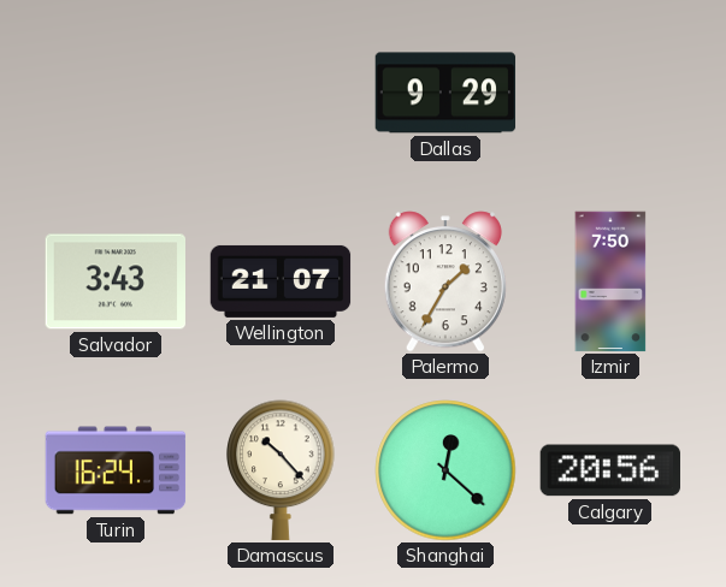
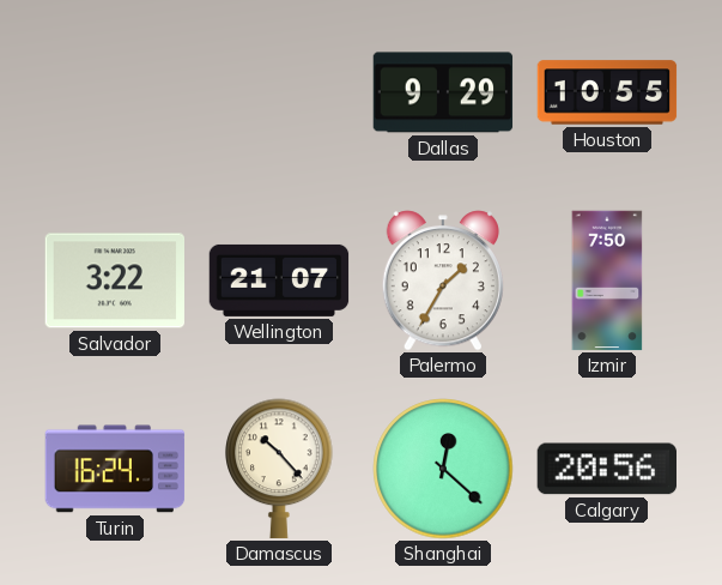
Houston: none -> 10:55 (607, 92)
Salvador: 3:43 -> 3:22 (114, 281)
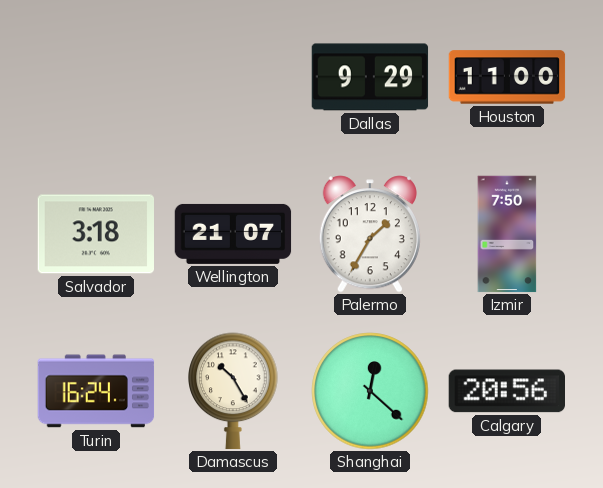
Houston: 10:55 -> 11:00 (507, 77)
Salvador: 3:22 -> 3:18 (95, 234)
Damascus: 10:23 -> 10:25 (233, 391)
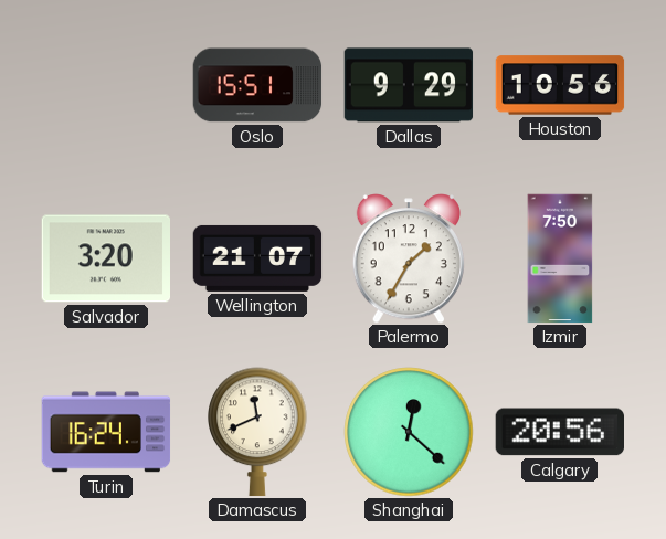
Oslo: none -> 15:51 (257, 85)
Houston: 11:00 -> 10:56 (560, 85)
Salvador: 3:18 -> 3:20 (105, 258)
Damascus: 10:25 -> 11:41 (257, 432)
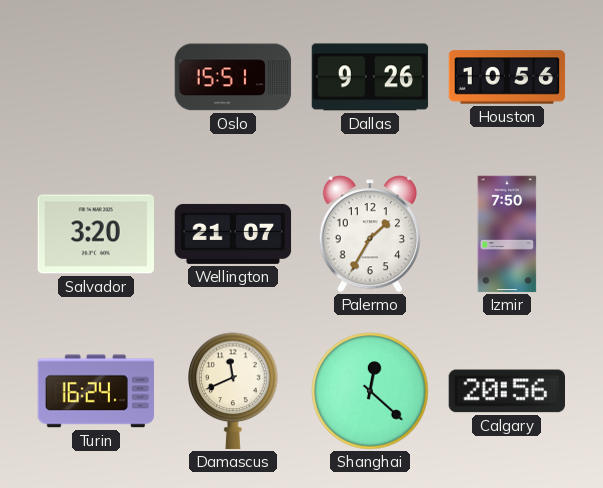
Dallas: 9:29 -> 9:26 (370, 77)
